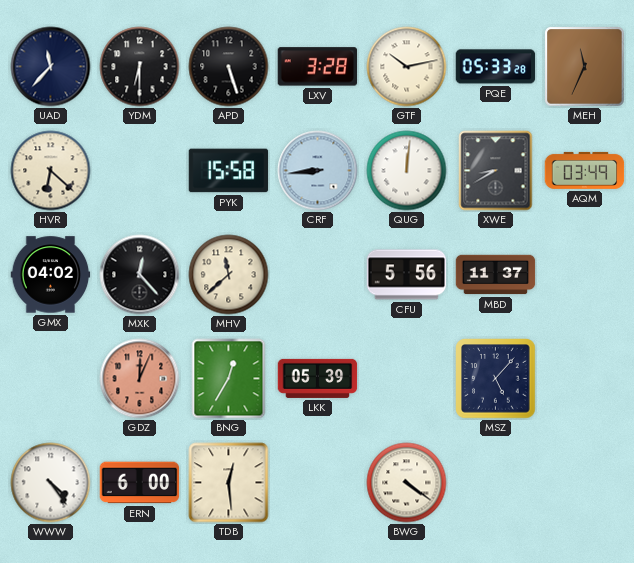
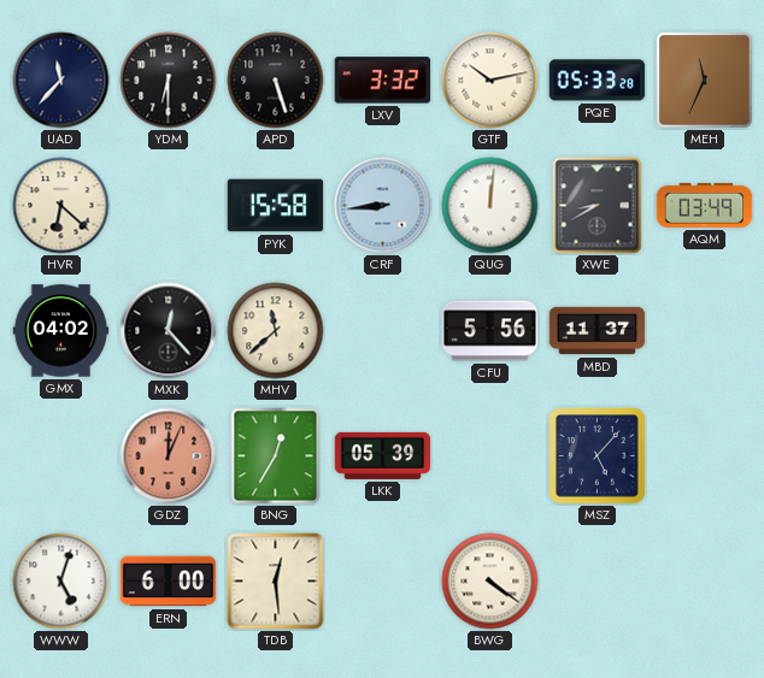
LXV: 3:28 -> 3:32 (383, 81)
WWW: 4:24 -> 5:03 (61, 582)
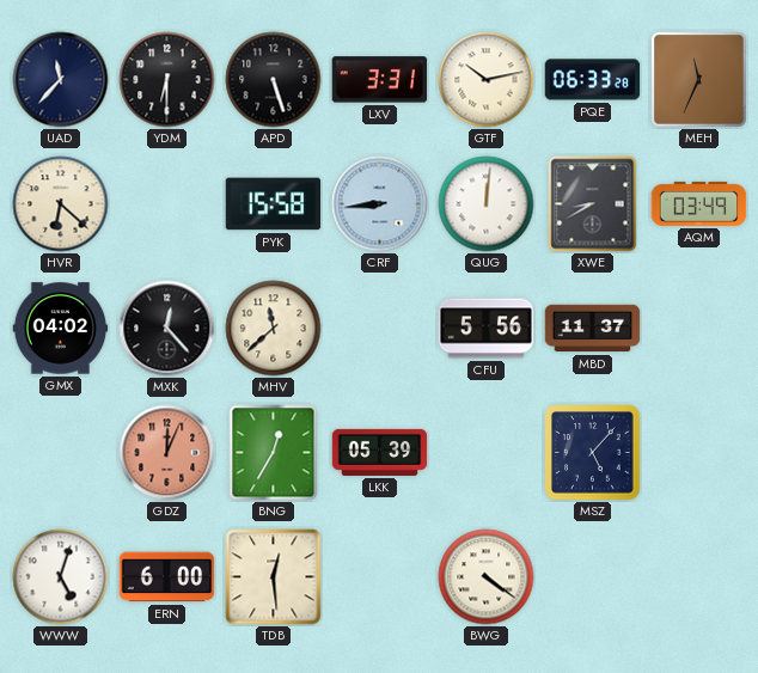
LXV: 3:32 -> 3:31 (380, 80)
PQE: 05:33 -> 06:33 (593, 80)
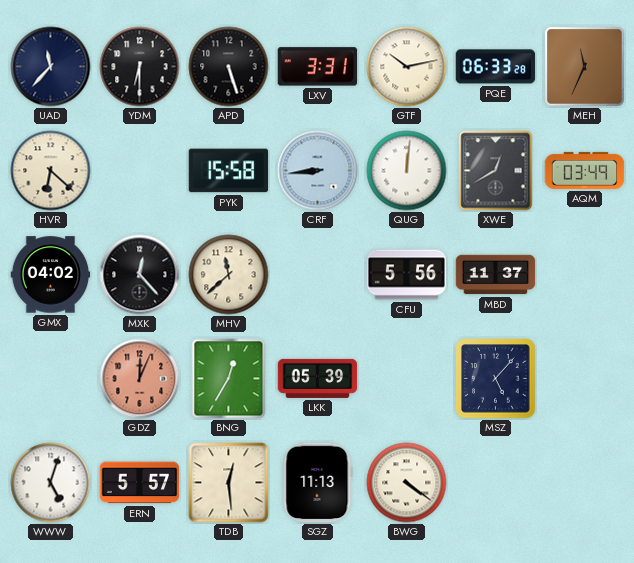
XWE: 8:40 -> 12:40 (496, 171)
ERN: 6:00 -> 5:57 (140, 483)
SGZ: none -> 11:13 (318, 483)
